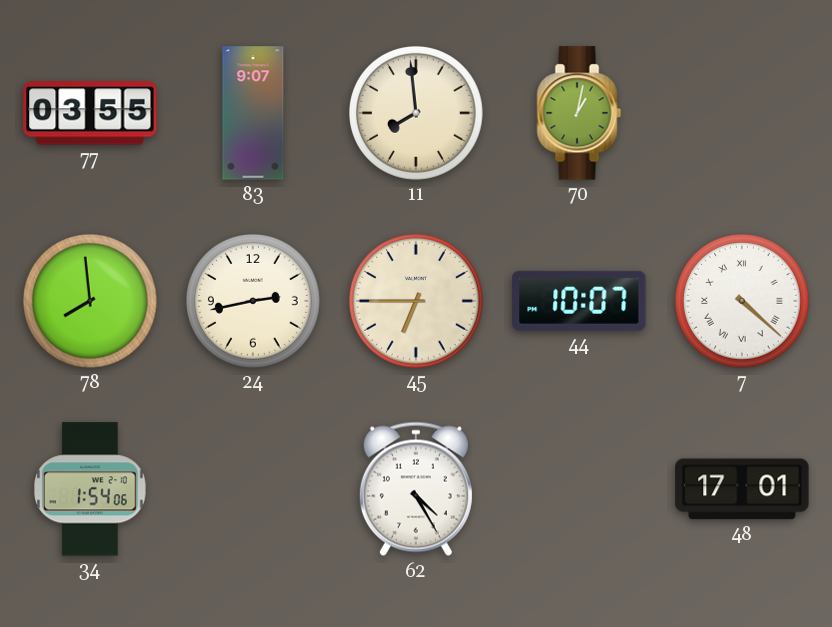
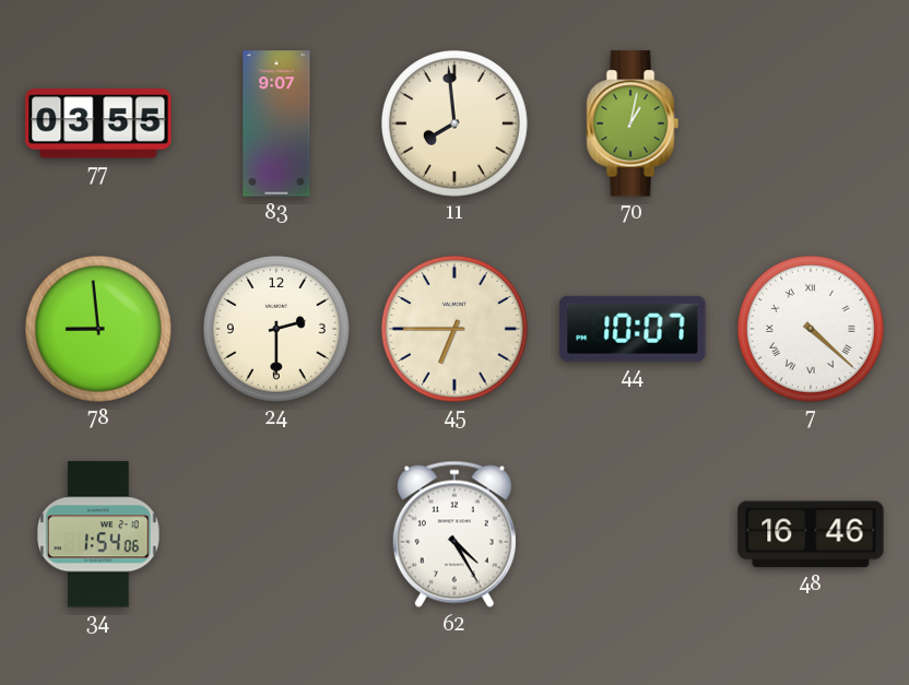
78: 7:59 -> 8:59 (98, 329)
24: 2:43 -> 2:30 (276, 329)
48: 17:01 -> 16:46 (811, 534)
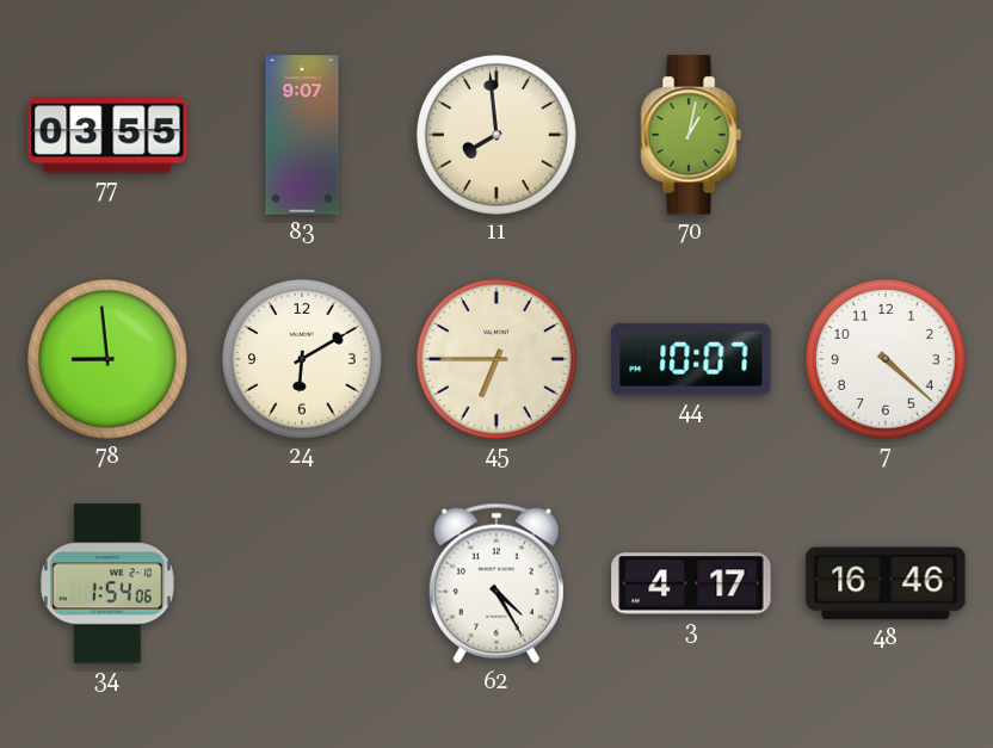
24: 2:30 -> 6:10 (302, 359)
7 numerals: Roman -> Arabic (886, 359)
3: none -> 4:17 (691, 583)
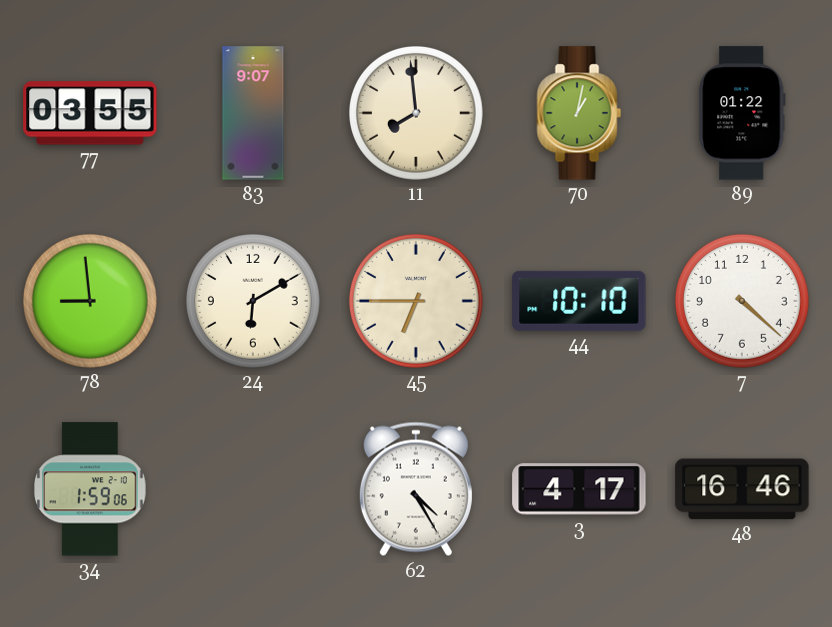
89: none -> 01:22 (742, 113)
44: 10:07 -> 10:10 (579, 301)
34: 1:54 -> 1:59 (91, 489)
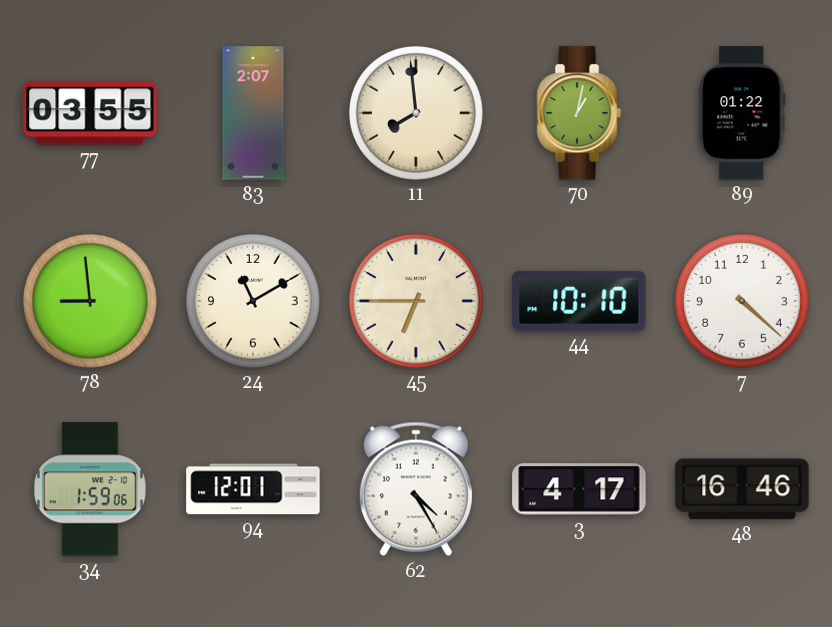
83: 9:07 -> 2:07 (253, 113)
24: 6:10 -> 11:10 (253, 301)
94: none -> 12:01 (253, 489)
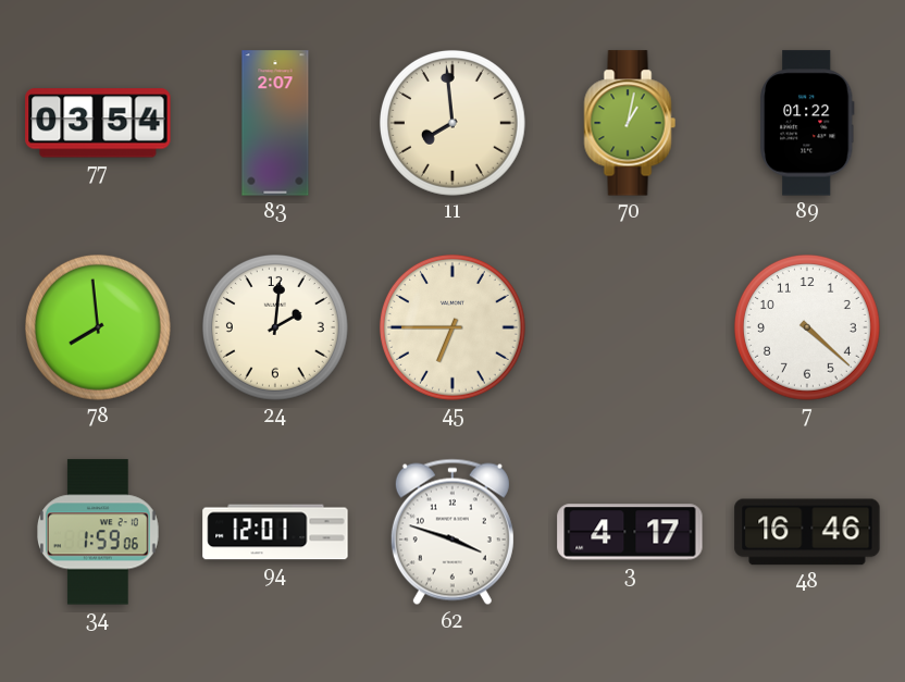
77: 03:55 -> 03:54 (98, 123)
78: 8:59 -> 7:59 (98, 327)
24: 11:10 -> 2:01 (275, 327)
44: 10:10 -> none (579, 301)
62: 4:25 -> 3:48 (452, 532)
